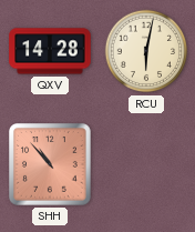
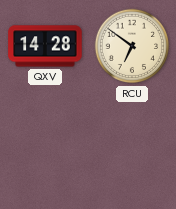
RCU: 6:02 -> 6:51 (132, 46)
SHH: 10:53 -> none (51, 165)
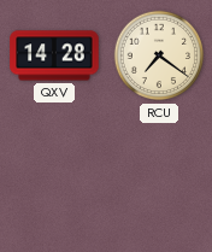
RCU: 6:51 -> 7:21 (159, 55)
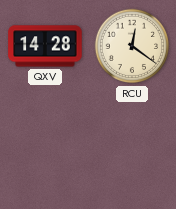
RCU: 7:21 -> 12:21 (132, 46)
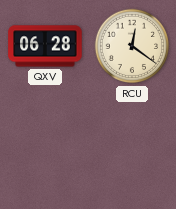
QXV: 14:28 -> 06:28 (45, 46)
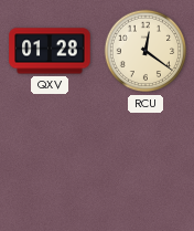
QXV: 06:28 -> 01:28 (50, 51)
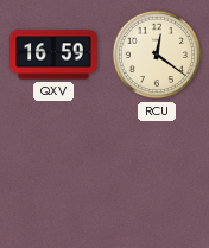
QXV: 01:28 -> 16:59 (53, 55)
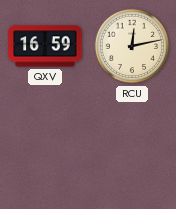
RCU: 12:21 -> 12:13 (132, 46)
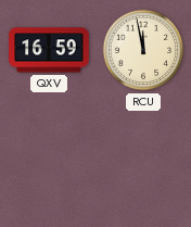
RCU: 12:13 -> 11:58 (143, 50)
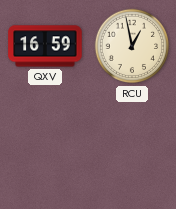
RCU: 11:58 -> 12:58 (132, 46)
